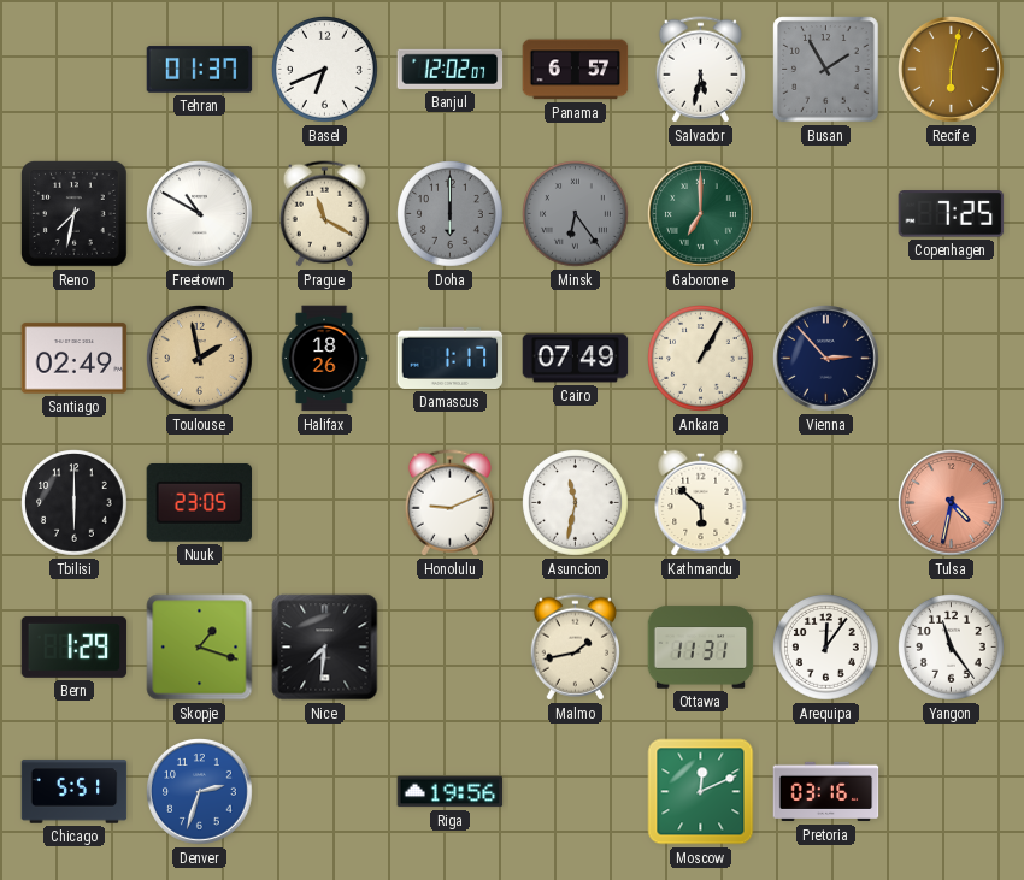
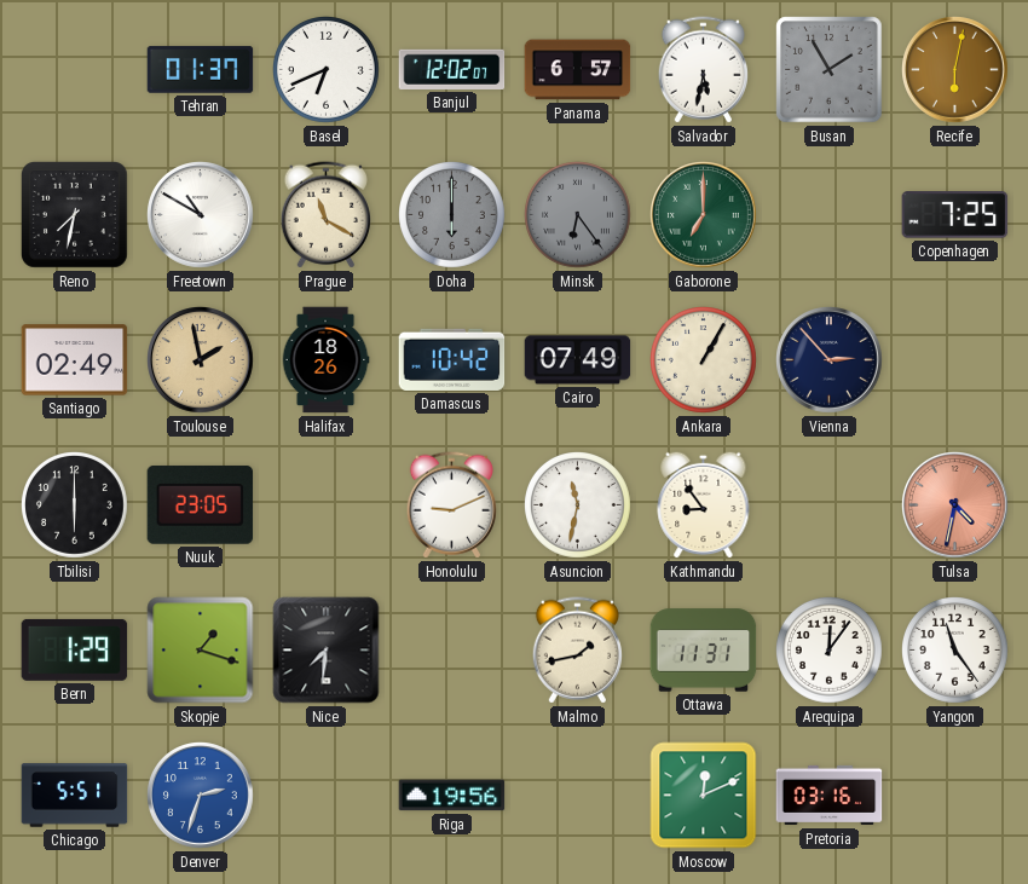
Damascus: 1:17 -> 10:42 (452, 359)
Kathmandu: 5:52 -> 8:54 (704, 504)
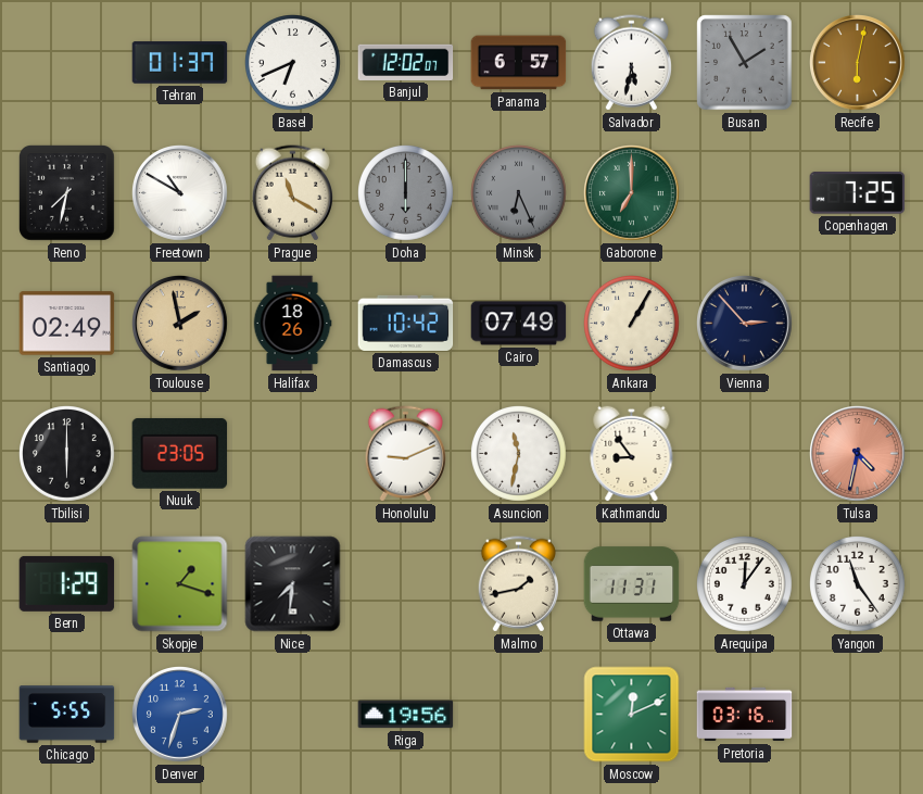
Minsk: 6:24 -> 6:26 (519, 193)
Chicago: 5:51 -> 5:55 (67, 715)
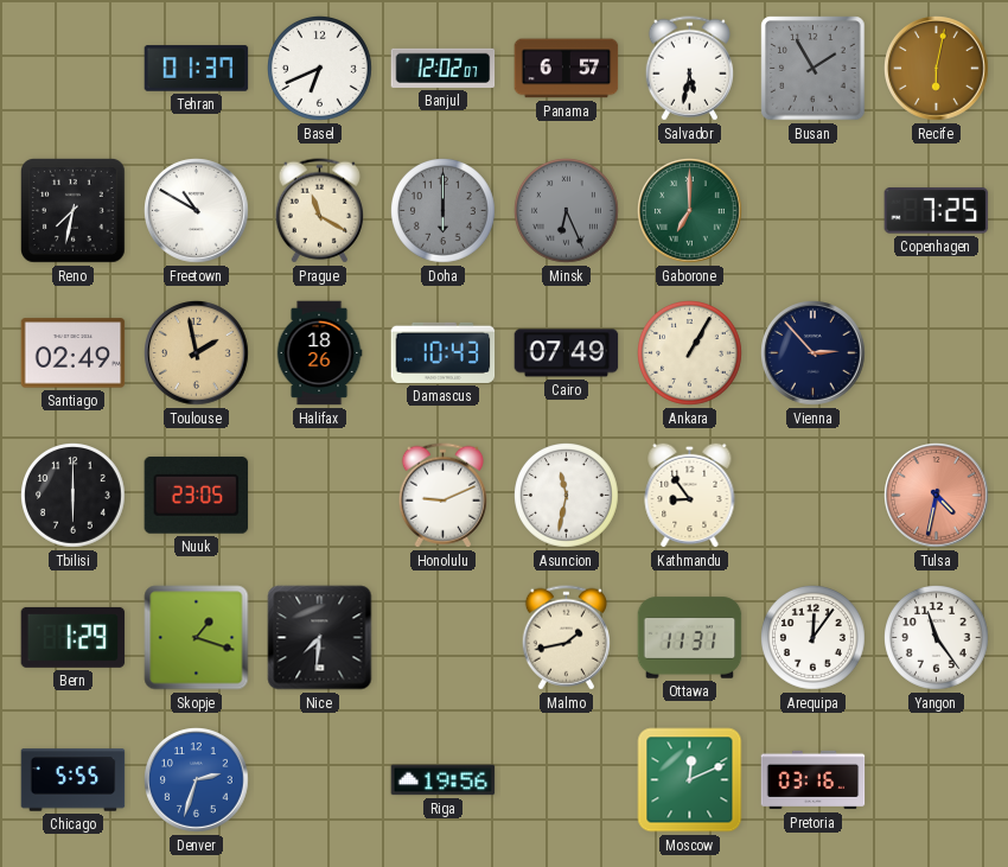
Damascus: 10:42 -> 10:43 (444, 352)
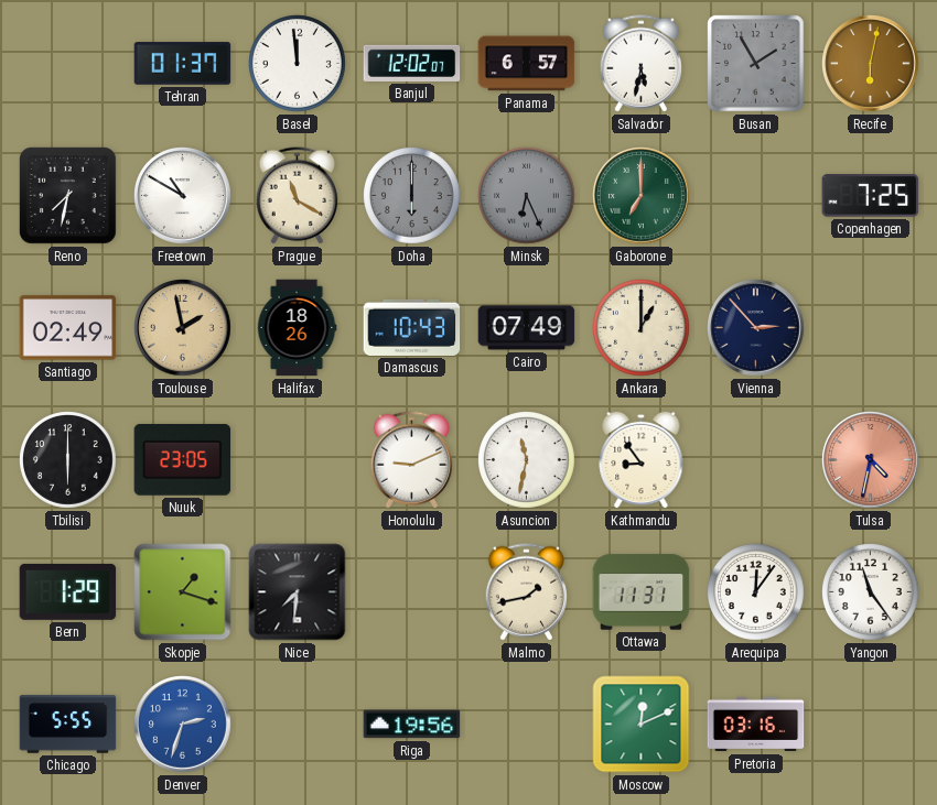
Basel: 6:41 -> 11:59 (298, 64)
Ankara: 1:05 -> 1:00 (642, 328)
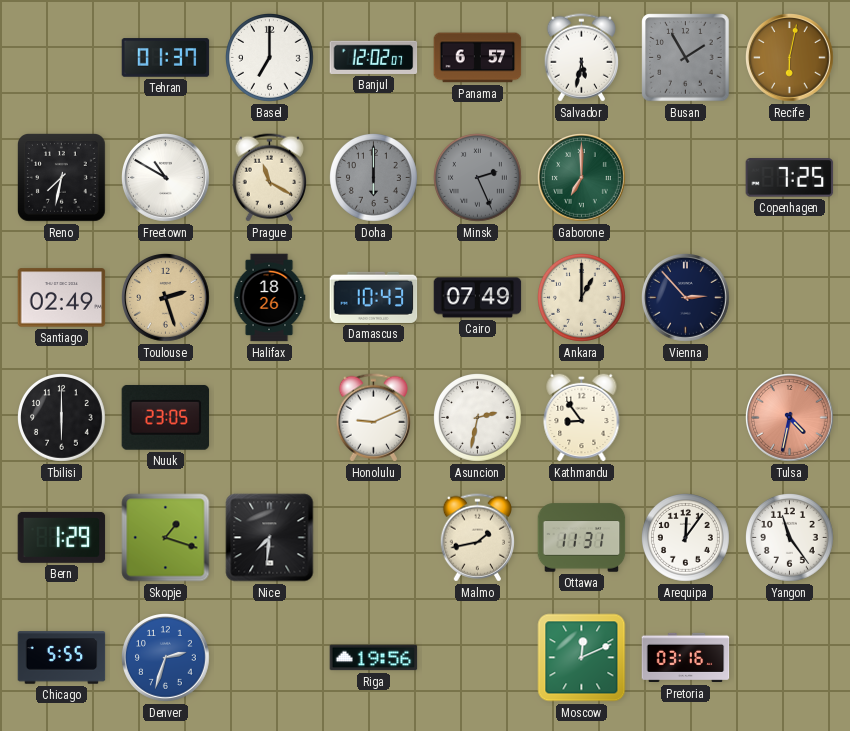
Basel: 11:59 -> 7:00 (270, 58)
Minsk: 6:26 -> 2:26 (478, 178)
Toulouse: 1:58 -> 2:27 (166, 298)
Asuncion: 11:32 -> 2:32 (478, 418)
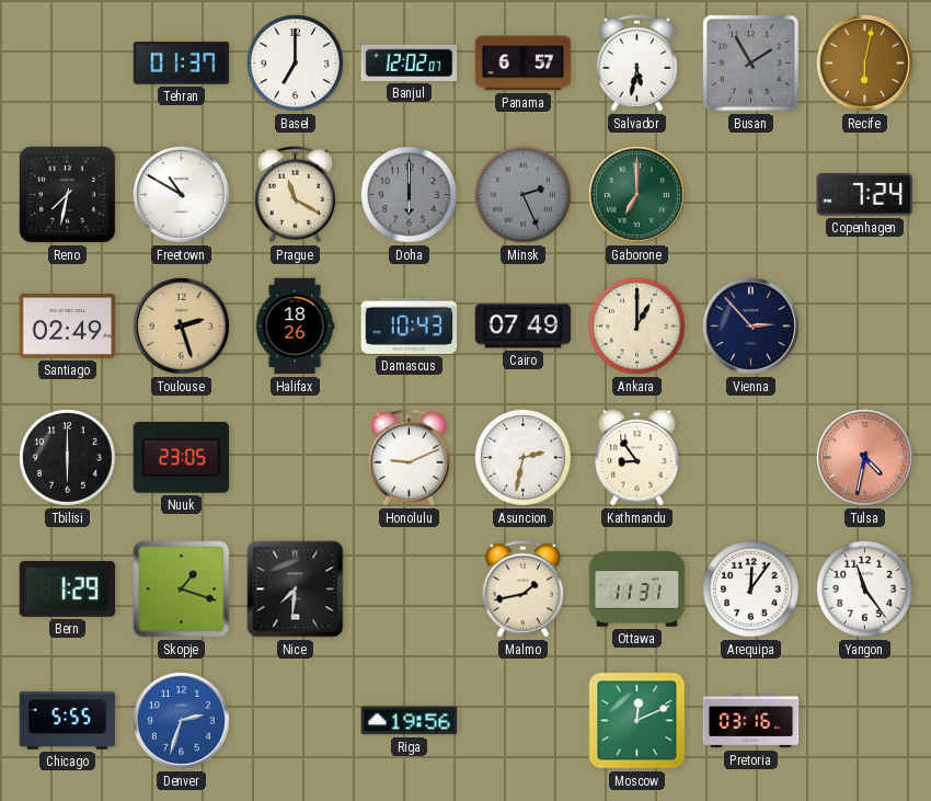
Copenhagen: 7:25 -> 7:24 (865, 195)
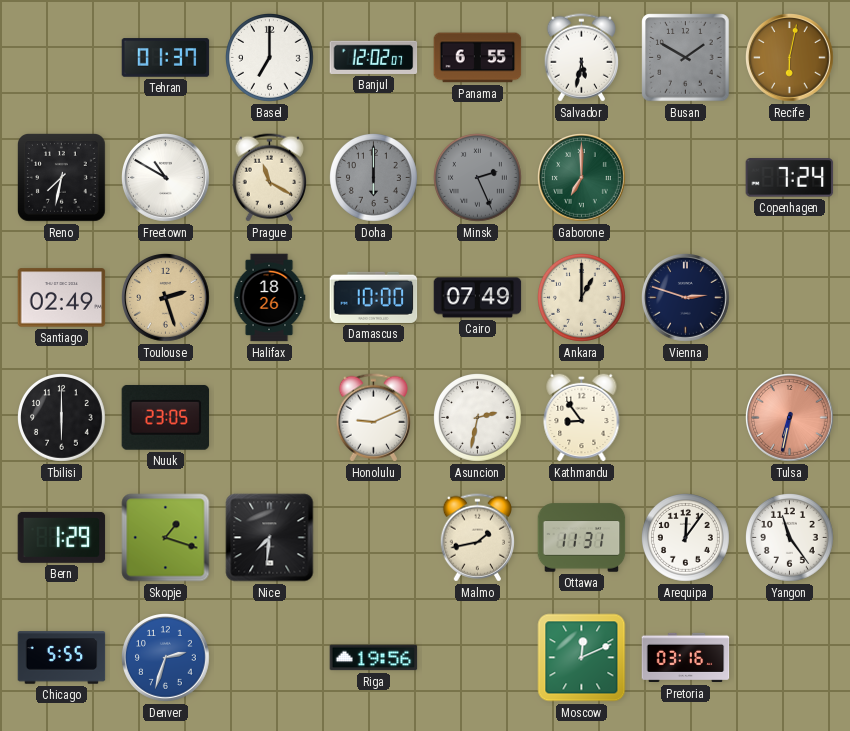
Panama: 6:57 -> 6:55 (478, 58)
Busan: 1:55 -> 1:50 (686, 58)
Damascus: 10:43 -> 10:00 (374, 297)
Vienna: 2:53 -> 2:48 (686, 298)
Tulsa: 4:32 -> 6:32 (790, 418)
